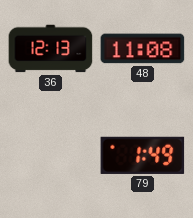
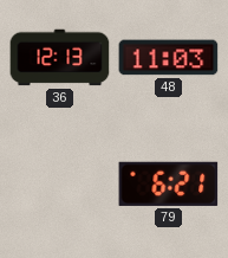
48: 11:08 -> 11:03 (169, 58)
79: 1:49 -> 6:21 (169, 183)
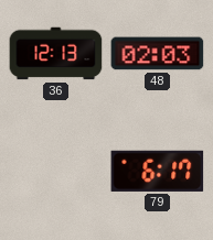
48: 11:03 -> 02:03 (158, 54)
79: 6:21 -> 6:17 (158, 171)
